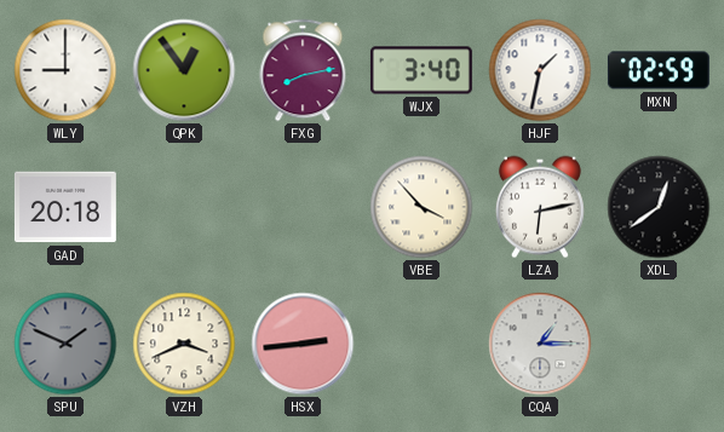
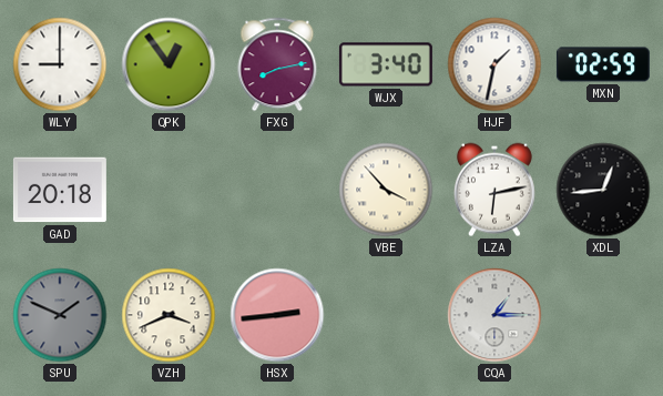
XDL: 12:39 -> 12:44 (603, 190)
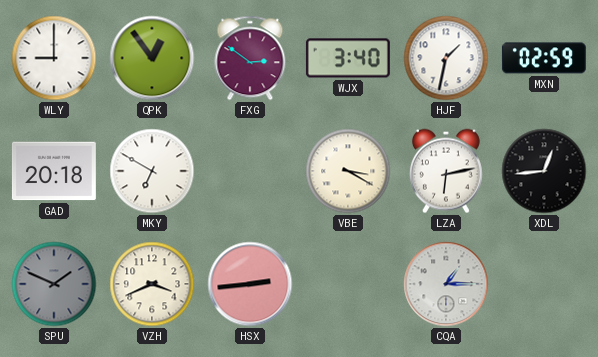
FXG: 8:13 -> 2:51 (250, 58)
MKY: none -> 6:50 (152, 171)
VBE: 3:53 -> 3:20 (348, 171)
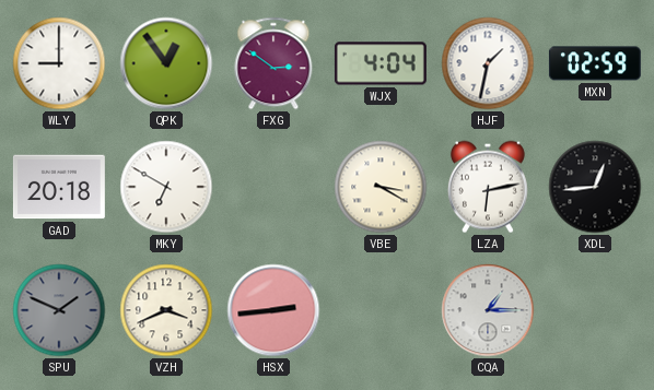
WJX: 3:40 -> 4:04 (381, 63)
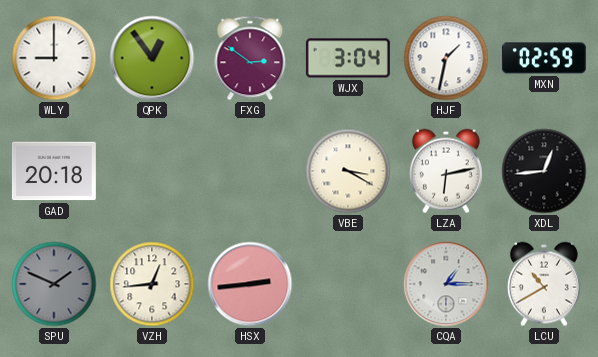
WJX: 4:04 -> 3:04 (348, 58)
MKY: 6:50 -> none (166, 187)
VZH: 3:41 -> 12:44 (152, 284)
LCU: none -> 10:40 (544, 284)
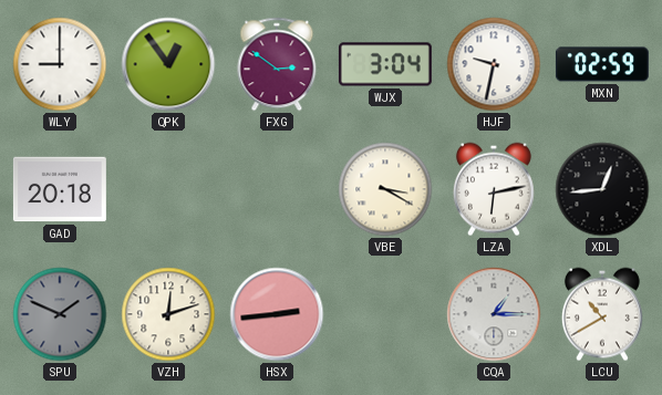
HJF: 1:32 -> 9:32 (494, 64)
VZH: 12:44 -> 12:12 (168, 314)
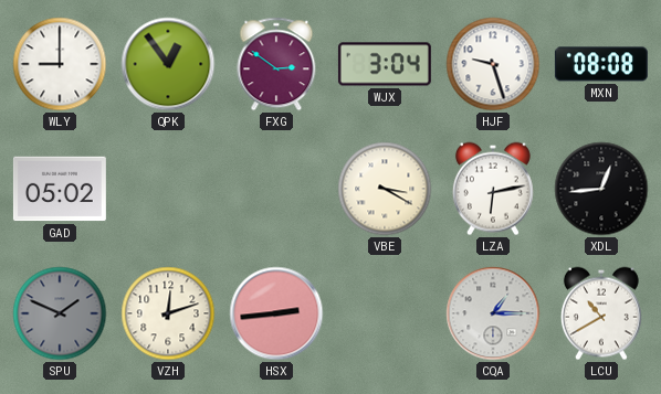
HJF: 9:32 -> 9:27 (493, 64)
MXN: 02:59 -> 08:08 (601, 64)
GAD: 20:18 -> 05:02 (60, 189)
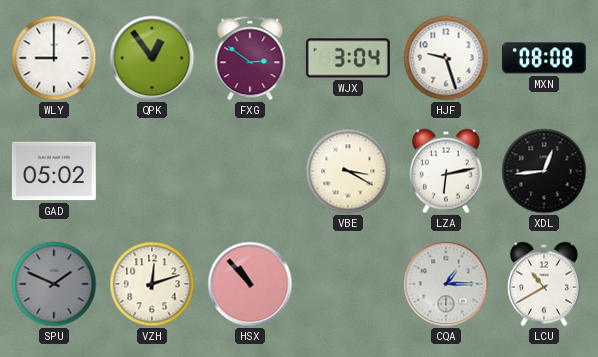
HSX: 2:44 -> 10:53 (250, 284)
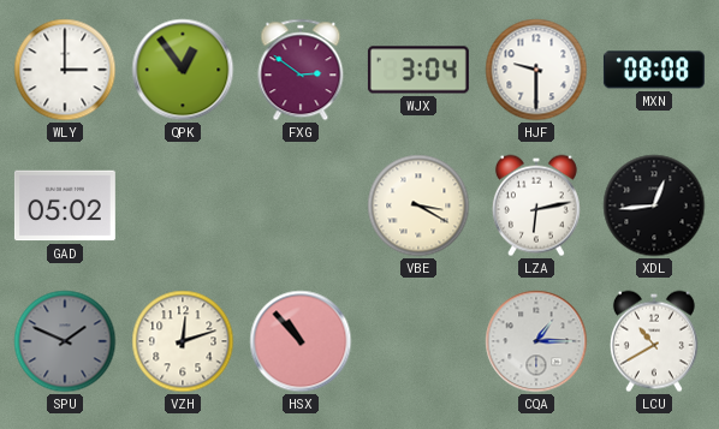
WLY: 9:00 -> 3:00 (65, 70)
HJF: 9:27 -> 9:30 (536, 70)
